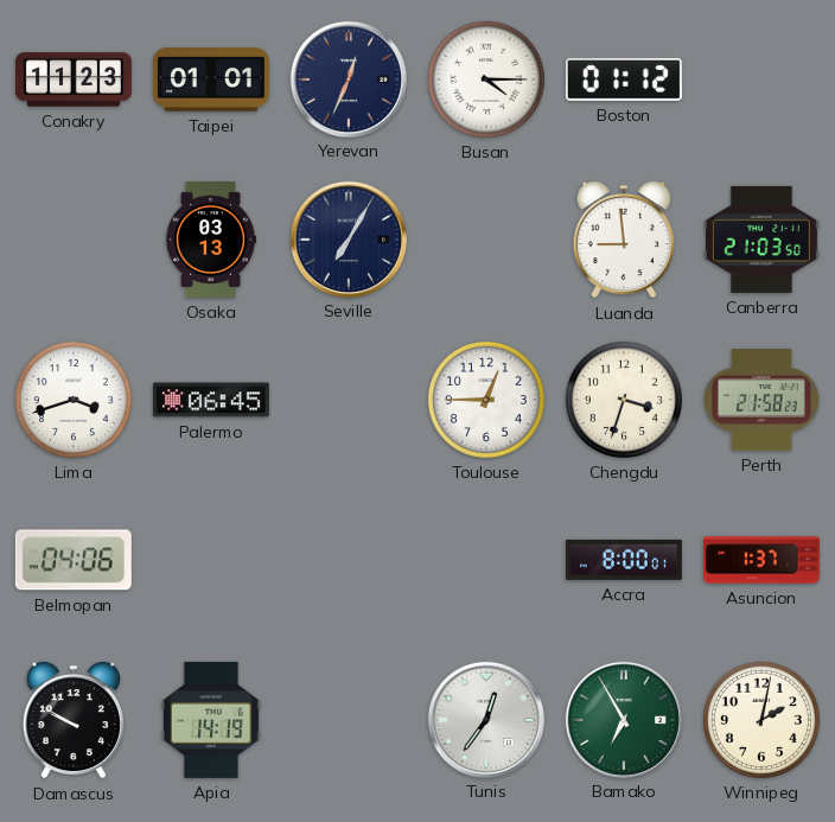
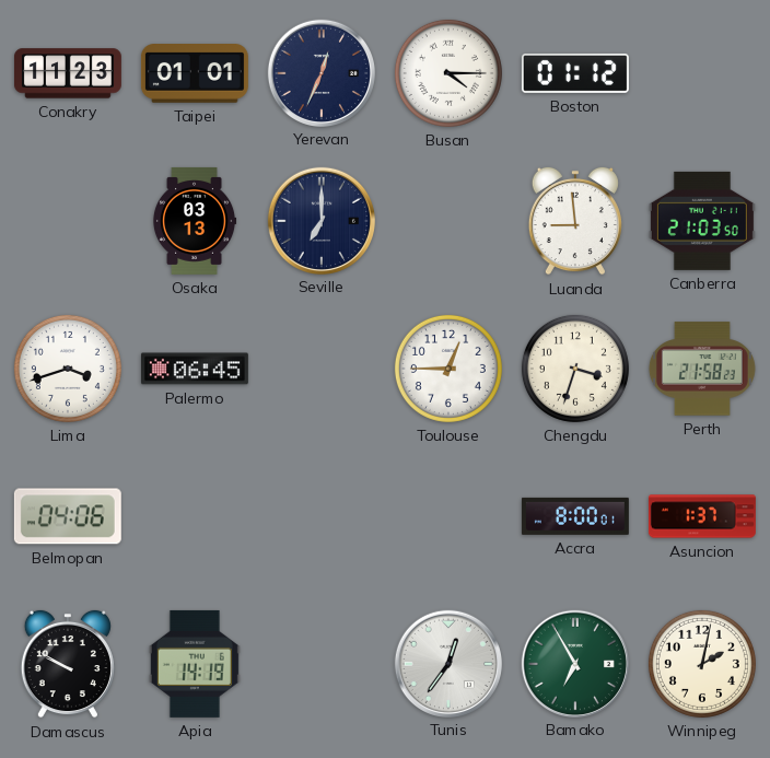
Seville: 7:05 -> 7:00 (320, 220)
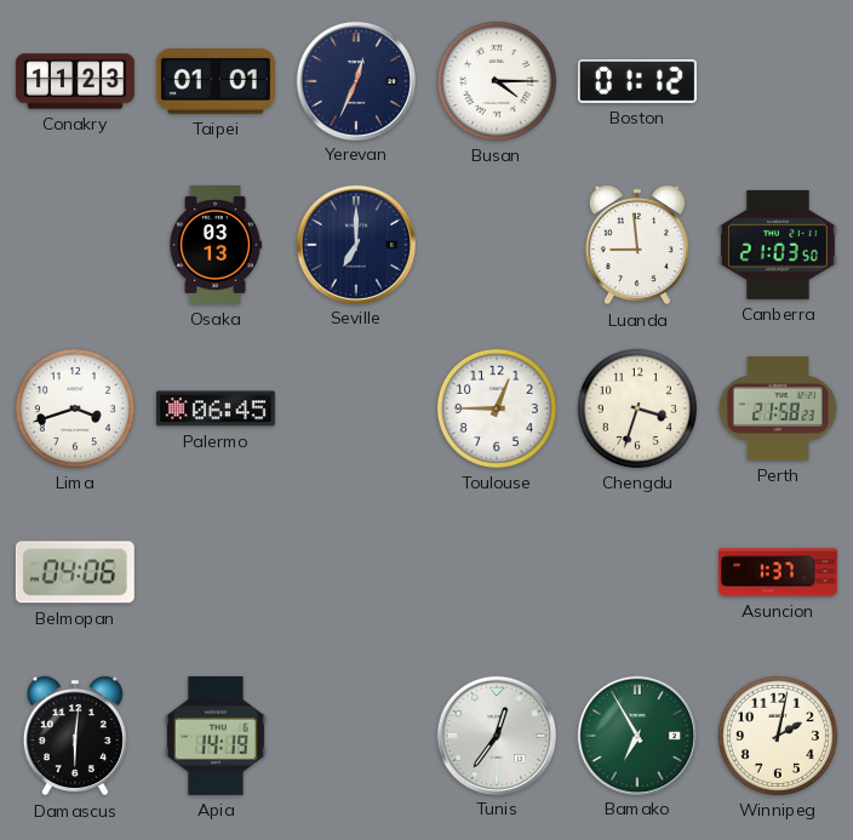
Accra: 8:00 -> none (575, 516)
Damascus: 9:50 -> 6:01 (75, 736)
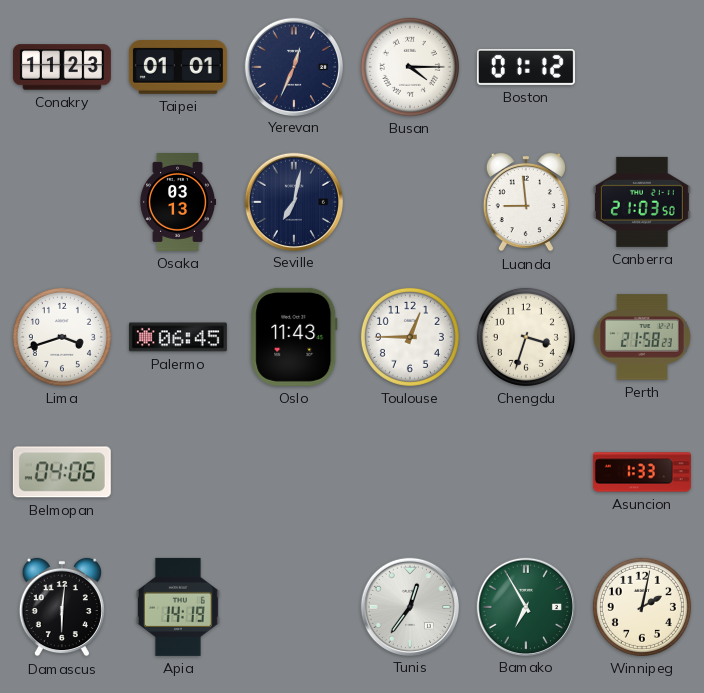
Seville: 7:00 -> 7:02 (293, 201)
Oslo: none -> 11:43 (294, 337)
Asuncion: 1:37 -> 1:33 (642, 472)
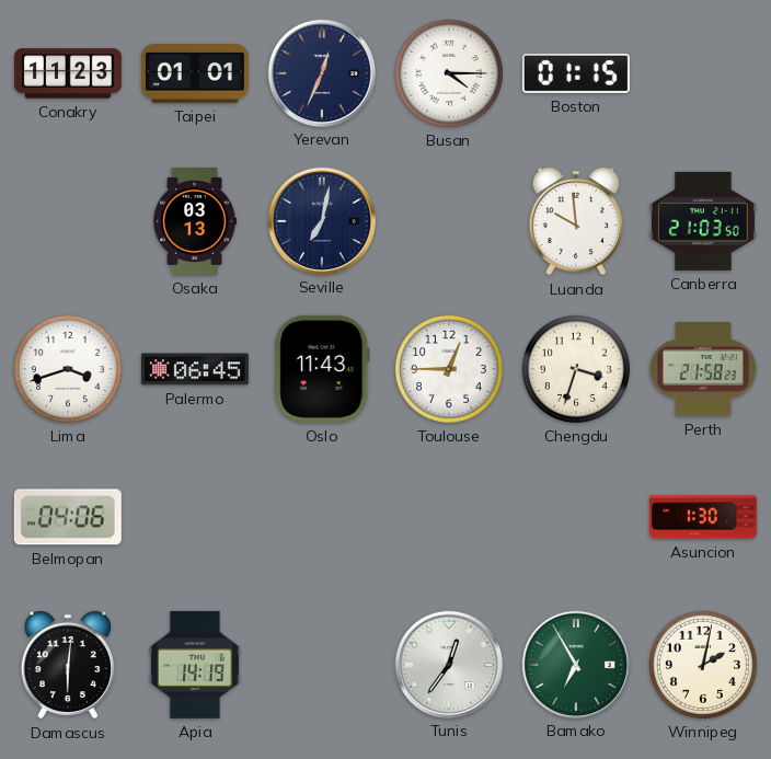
Boston: 01:12 -> 01:15 (576, 73)
Luanda: 8:59 -> 9:59 (576, 221)
Asuncion: 1:33 -> 1:30 (703, 517)
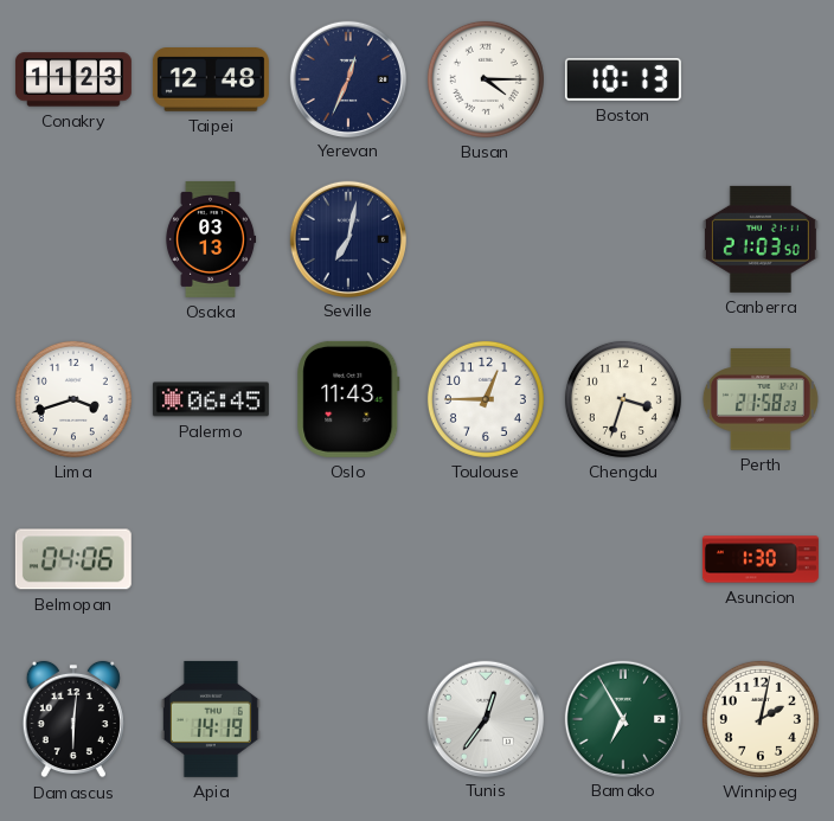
Taipei: 01:01 -> 12:48 (211, 81)
Boston: 01:15 -> 10:13 (623, 79)
Luanda: 9:59 -> none (576, 221)
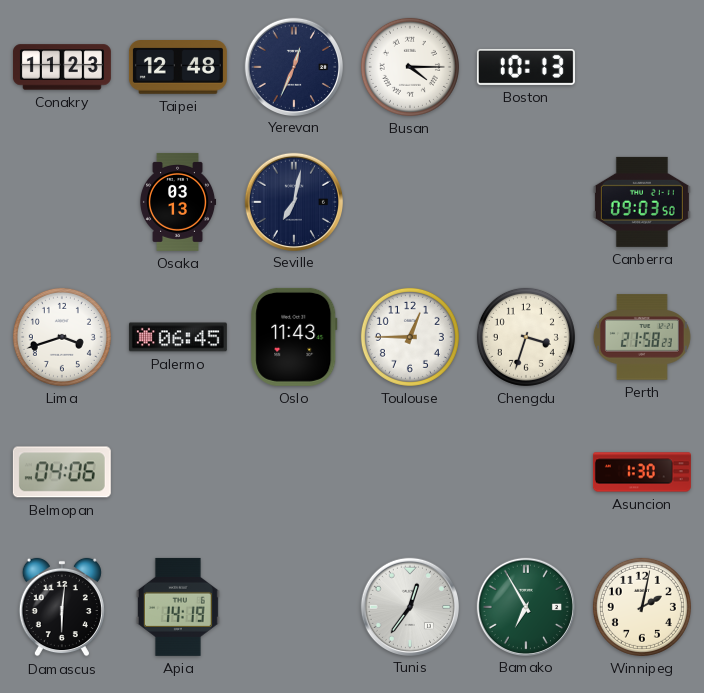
Canberra: 21:03 -> 09:03 (642, 202)
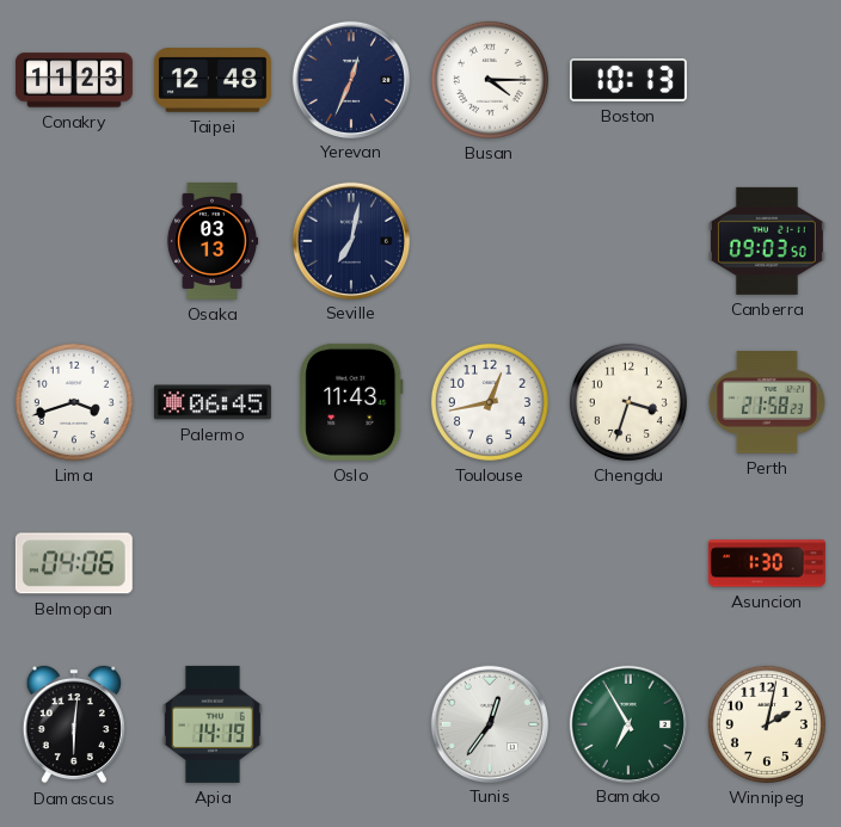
Toulouse: 12:45 -> 12:43 (490, 402)
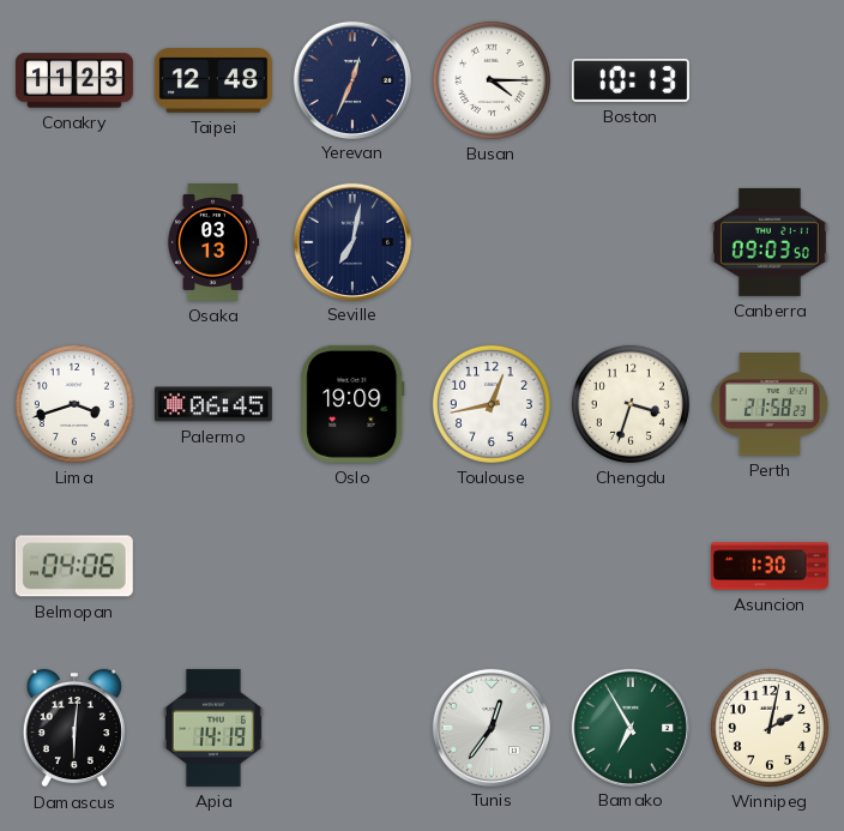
Oslo: 11:43 -> 19:09 (352, 404)
